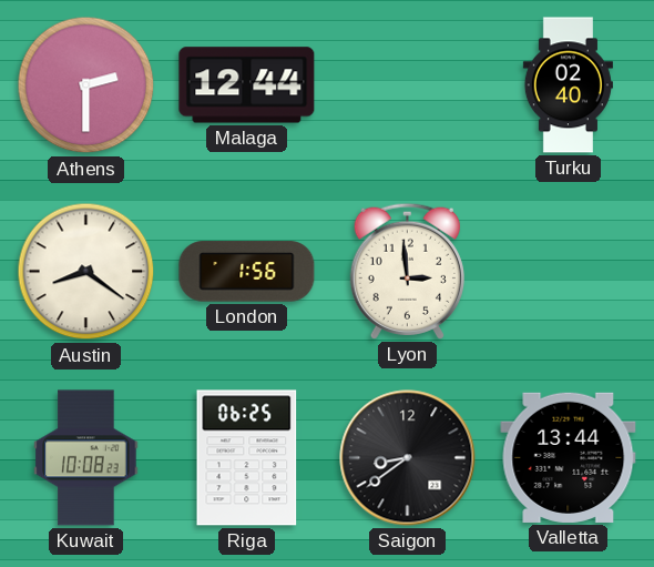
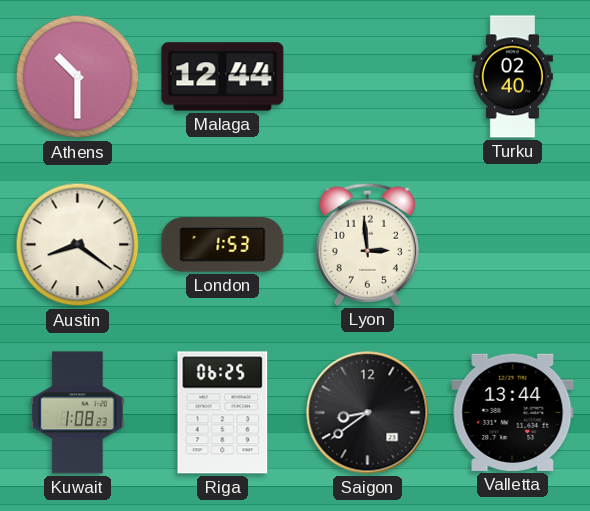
Athens: 2:30 -> 10:30 (78, 77)
London: 1:56 -> 1:53 (223, 245)
Kuwait: 10:08 -> 1:08 (78, 413)
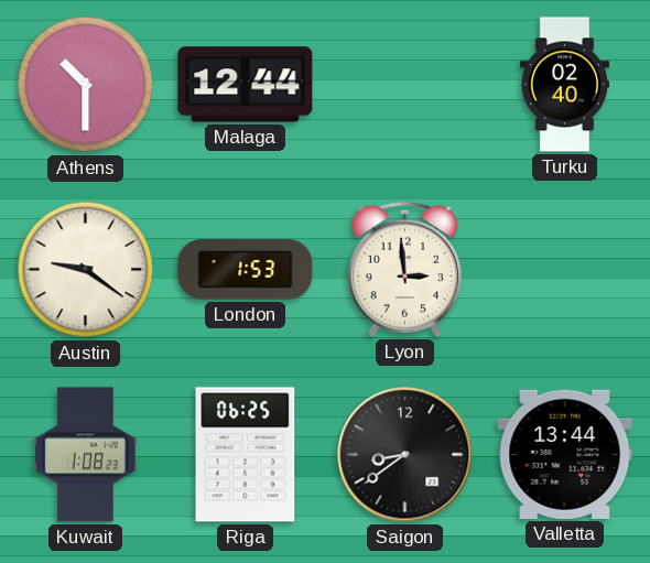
Austin: 8:21 -> 9:21 (86, 270)
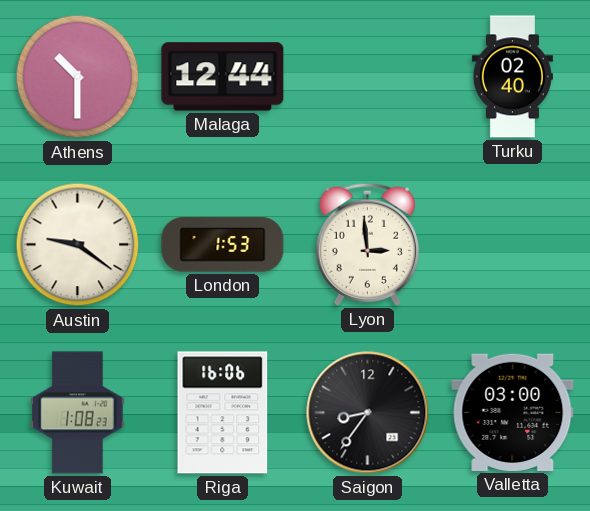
Riga: 06:25 -> 16:06 (223, 413)
Saigon: 8:39 -> 8:36 (368, 413)
Valletta: 13:44 -> 03:00 (513, 412)
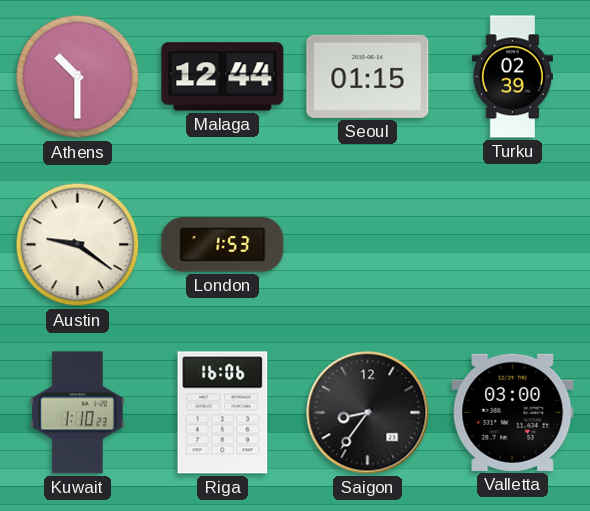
Seoul: none -> 01:15 (368, 76)
Turku: 02:40 -> 02:39 (512, 77)
Lyon: 2:59 -> none (367, 244)
Kuwait: 1:08 -> 1:10 (78, 413)
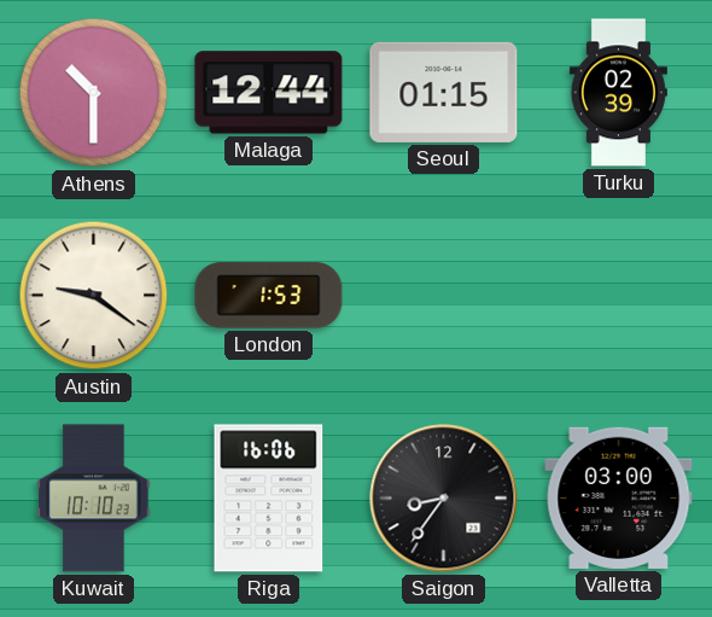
Kuwait: 1:10 -> 10:10 (94, 499)
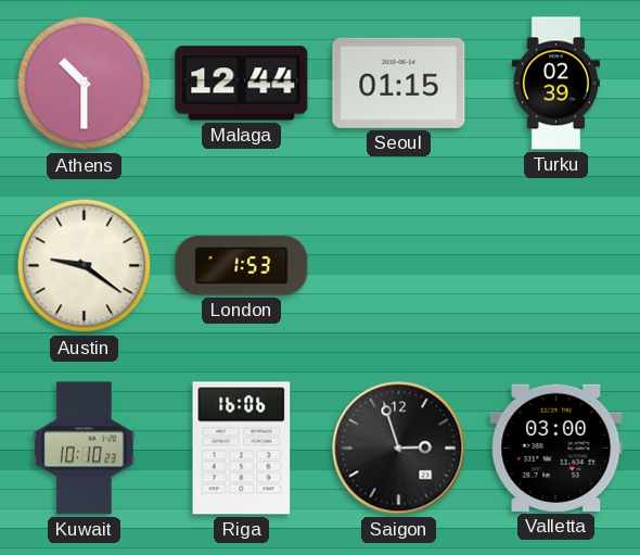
Saigon: 8:36 -> 2:57 (399, 449)
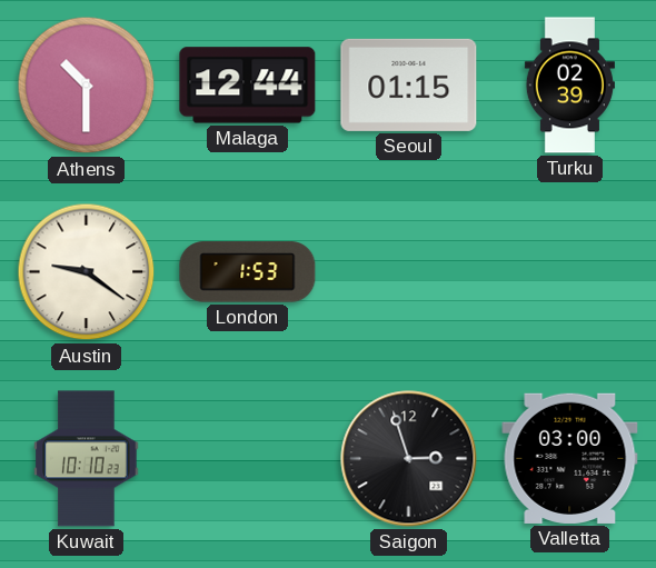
Riga: 16:06 -> none (242, 449)
